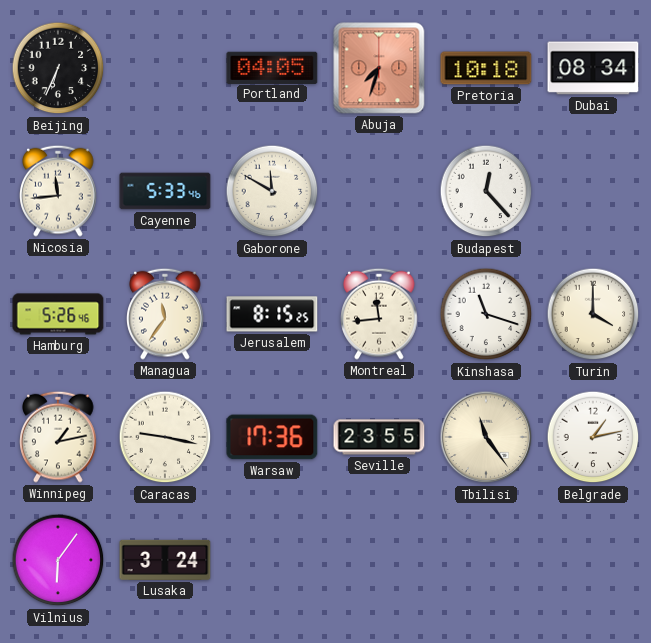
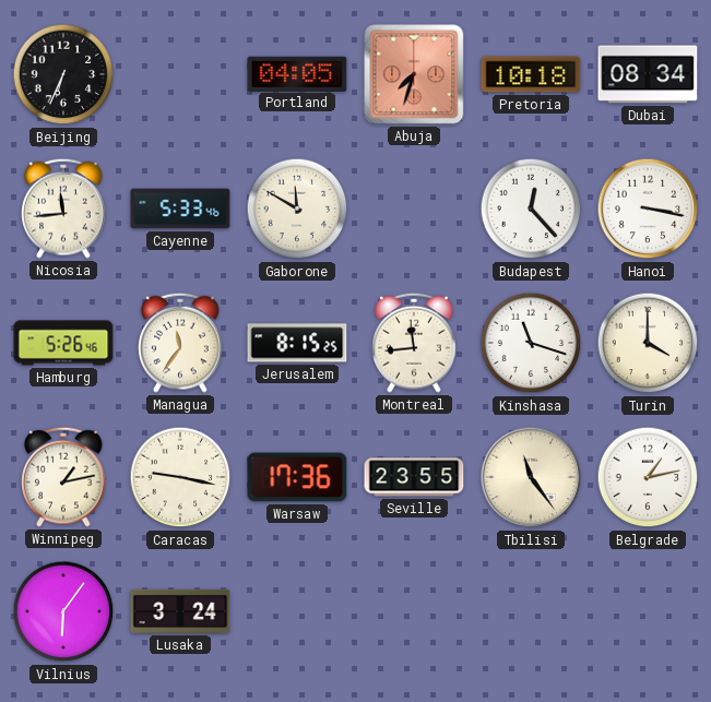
Hanoi: none -> 3:17 (648, 209)
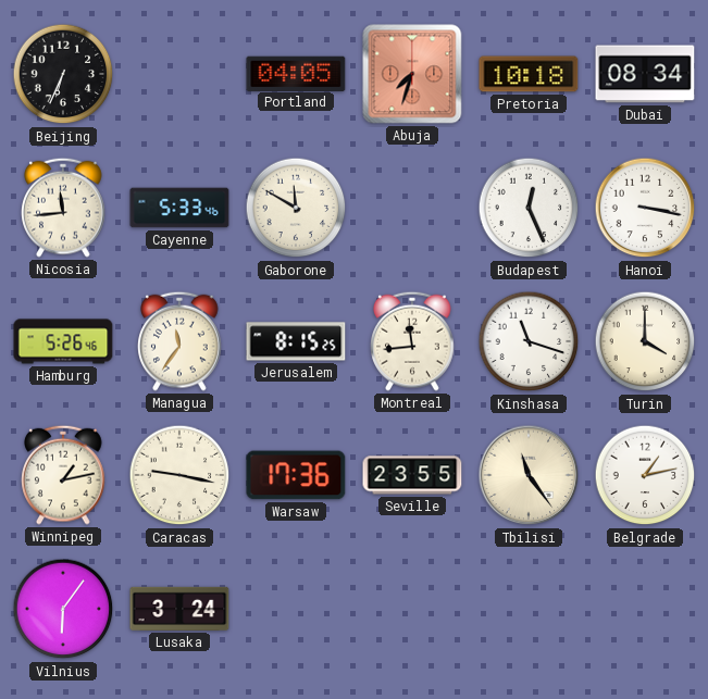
Budapest: 12:23 -> 12:26 (529, 208)
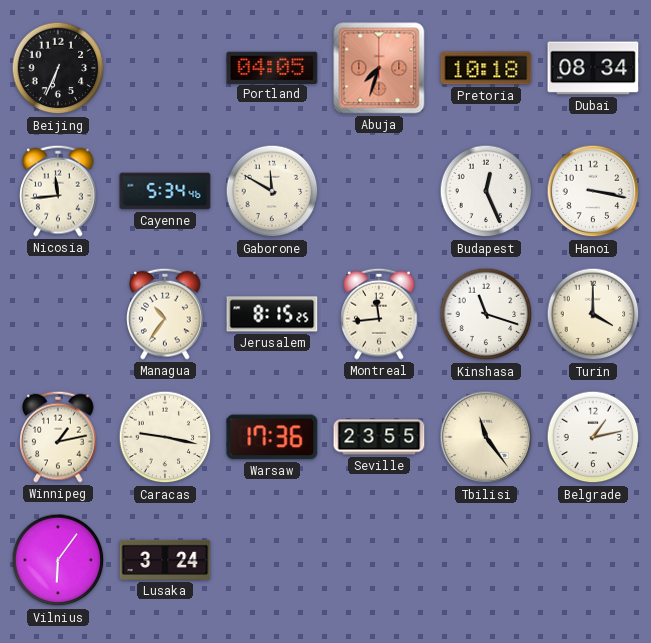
Cayenne: 5:33 -> 5:34 (165, 191)
Hamburg: 5:26 -> none (63, 341)
Managua: 11:36 -> 10:36 (165, 314)
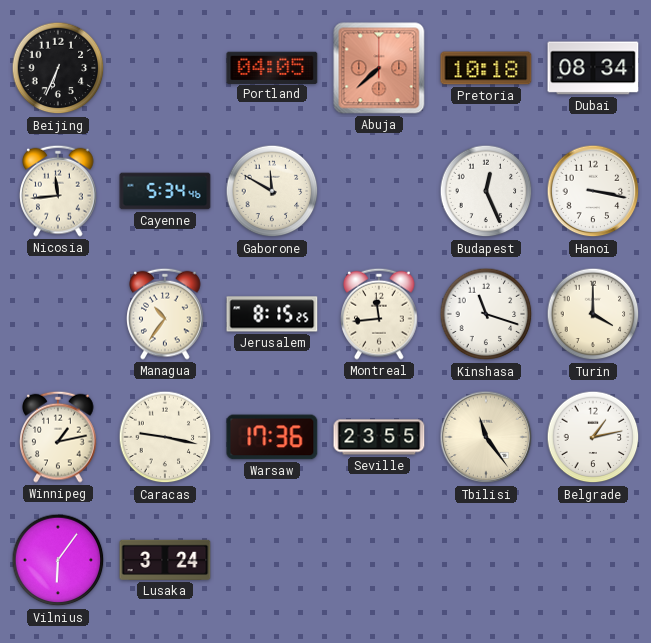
Abuja: 7:33 -> 7:38 (379, 68)
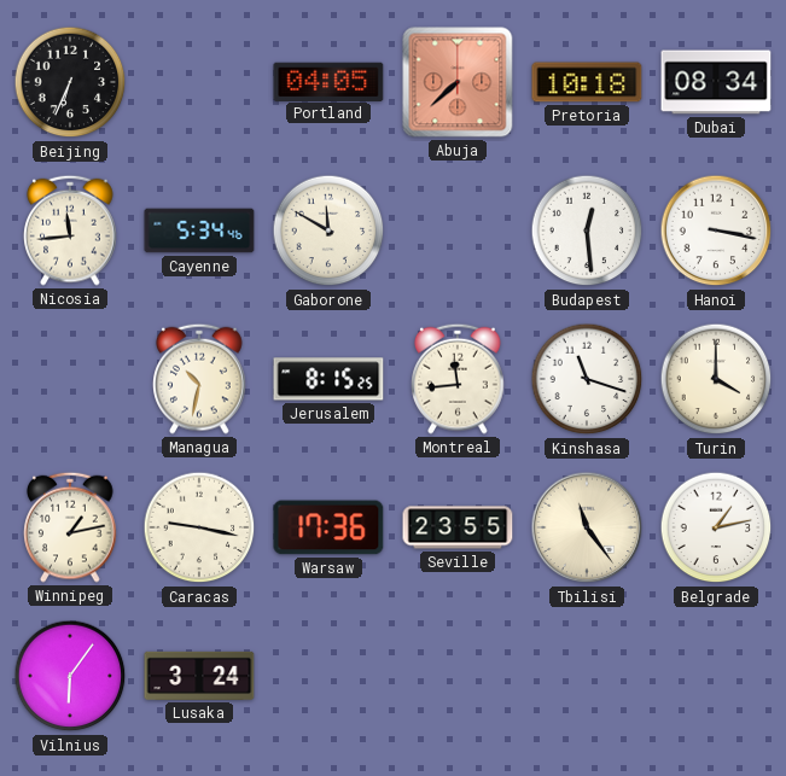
Budapest: 12:26 -> 12:29 (587, 231)
Managua: 10:36 -> 10:32 (199, 379)
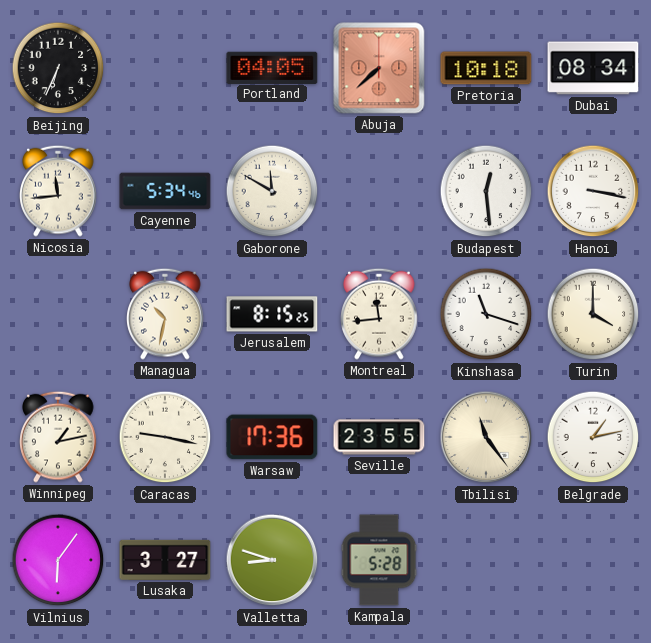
Lusaka: 3:24 -> 3:27 (165, 560)
Valletta: none -> 8:48 (272, 560)
Kampala: none -> 5:28 (379, 560)
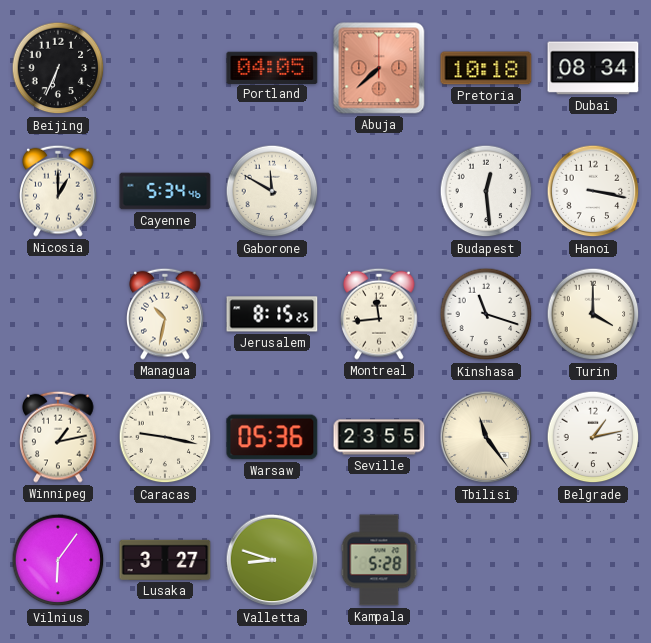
Nicosia: 11:44 -> 1:00 (58, 191)
Warsaw: 17:36 -> 05:36 (272, 437)
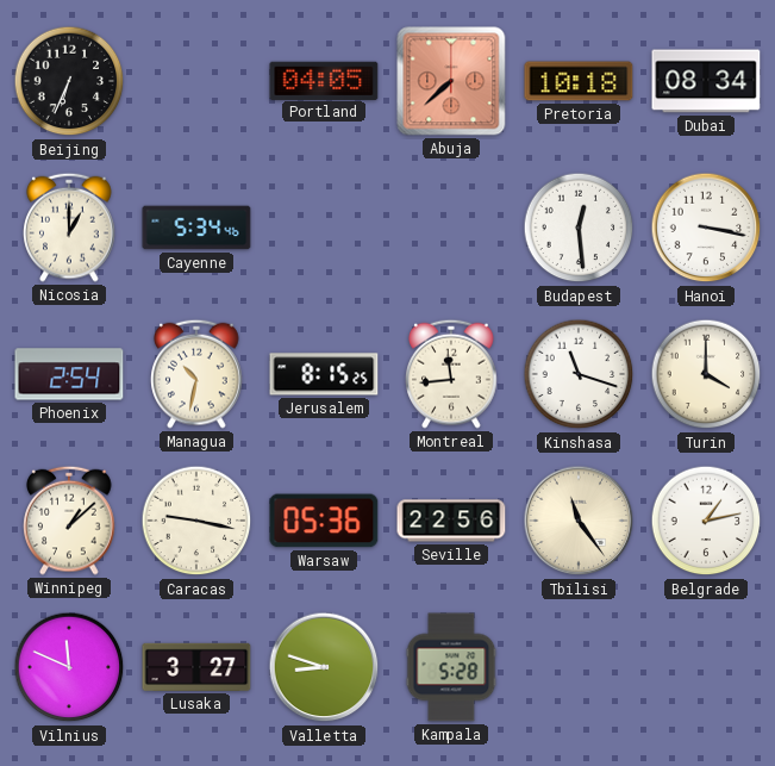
Gaborone: 11:50 -> none (272, 191)
Phoenix: none -> 2:54 (69, 374)
Winnipeg: 1:13 -> 1:08 (69, 521)
Seville: 23:55 -> 22:56 (451, 521)
Vilnius: 6:06 -> 11:49 (69, 667)
